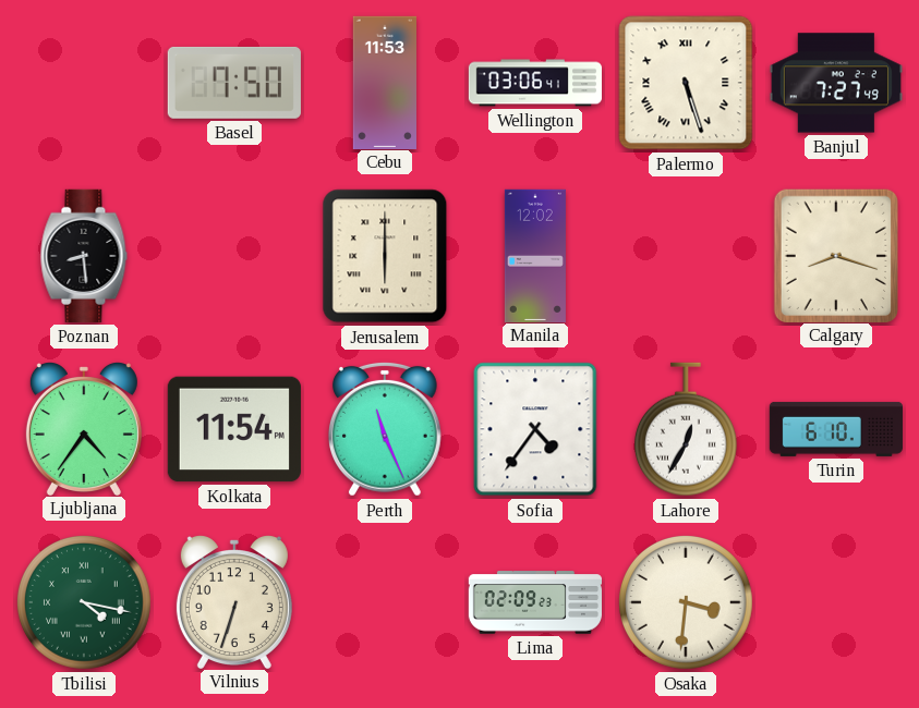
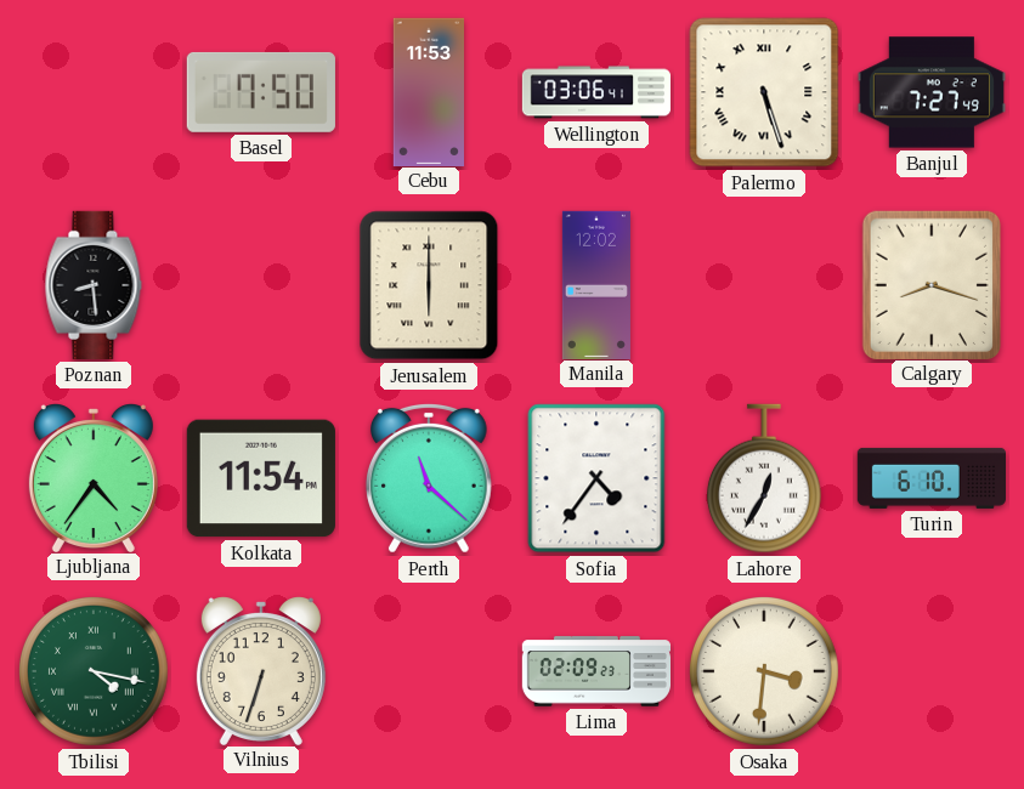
Perth: 11:26 -> 11:22 (429, 478)
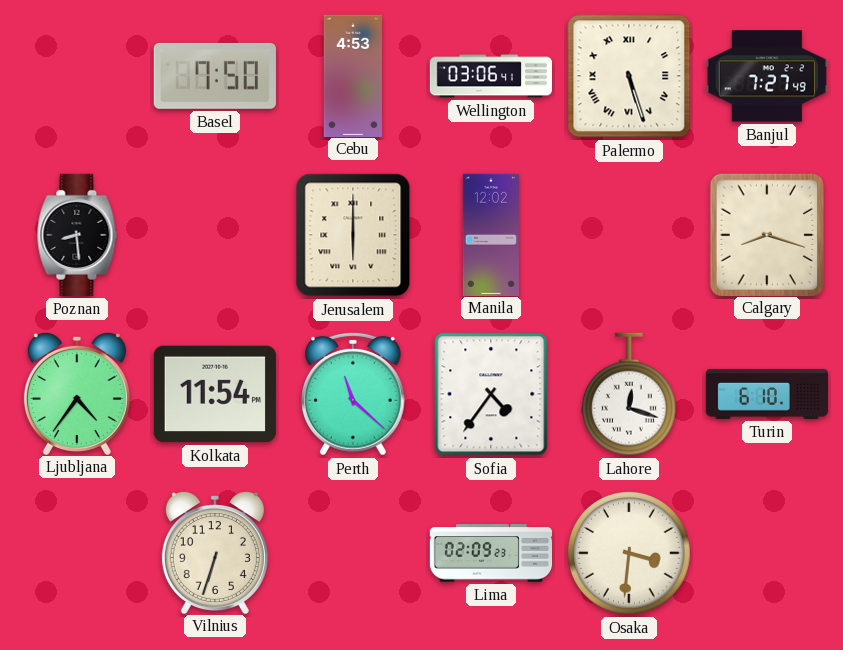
Cebu: 11:53 -> 4:53 (352, 75)
Lahore: 12:35 -> 12:18 (629, 394)
Tbilisi: 4:17 -> none (94, 671)
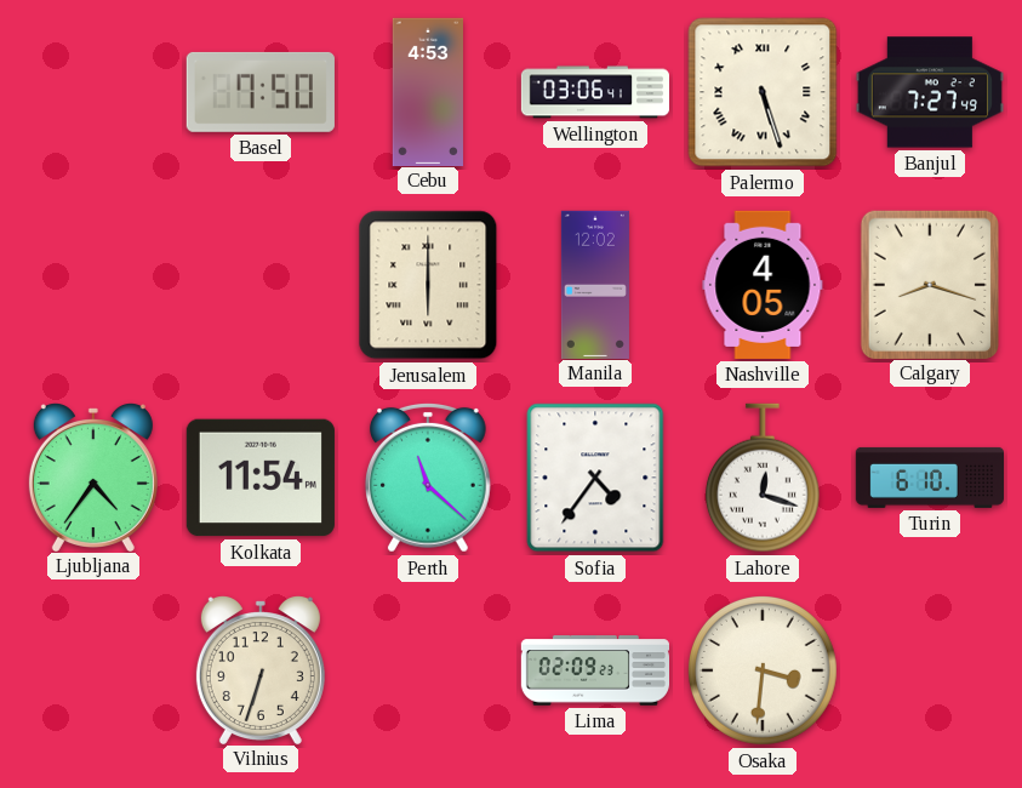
Poznan: 8:29 -> none (77, 235)
Nashville: none -> 4:05 (763, 285)
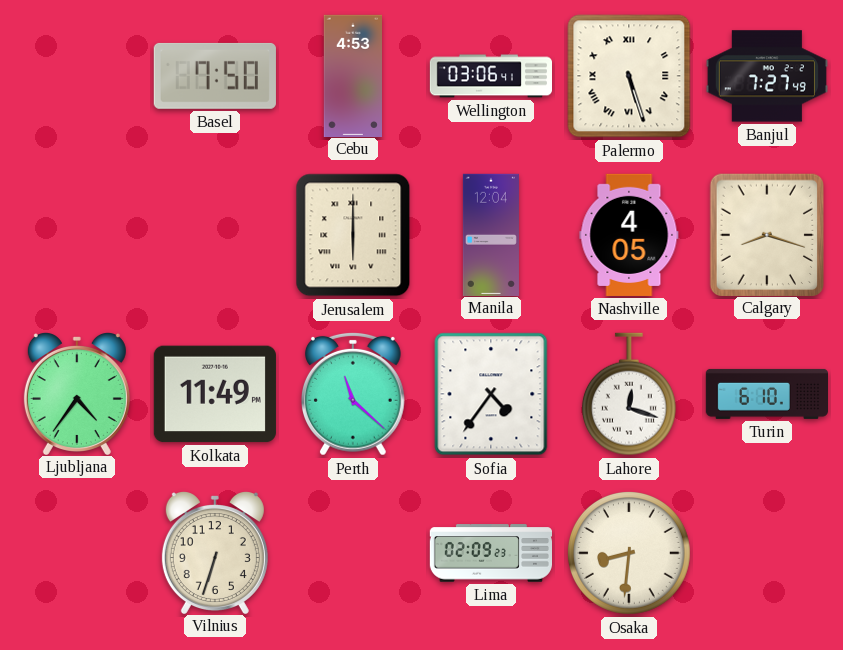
Manila: 12:02 -> 12:04 (491, 234)
Kolkata: 11:54 -> 11:49 (215, 394)
Osaka: 3:31 -> 8:31 (629, 553)
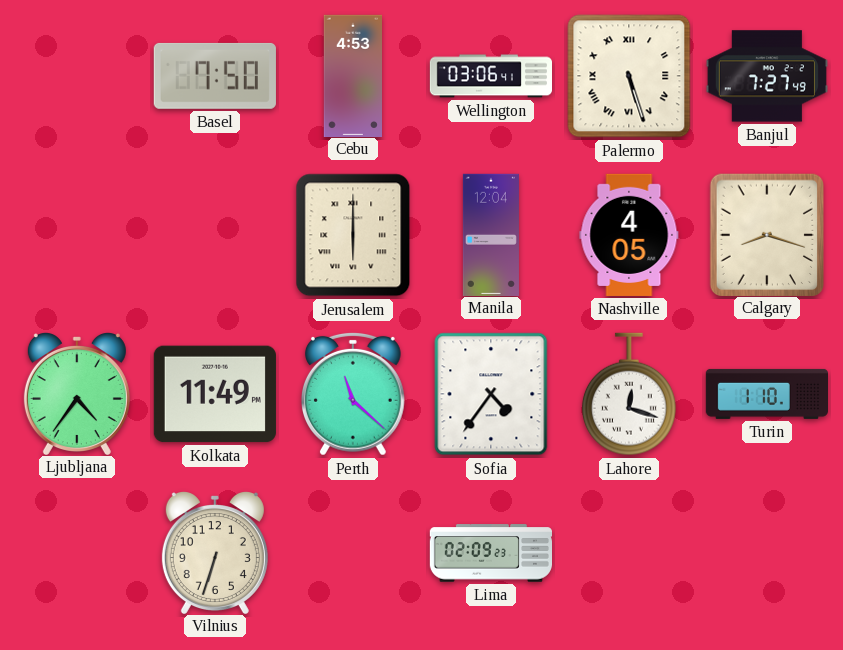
Turin: 6:10 -> 1:10 (766, 394)
Osaka: 8:31 -> none (629, 553)
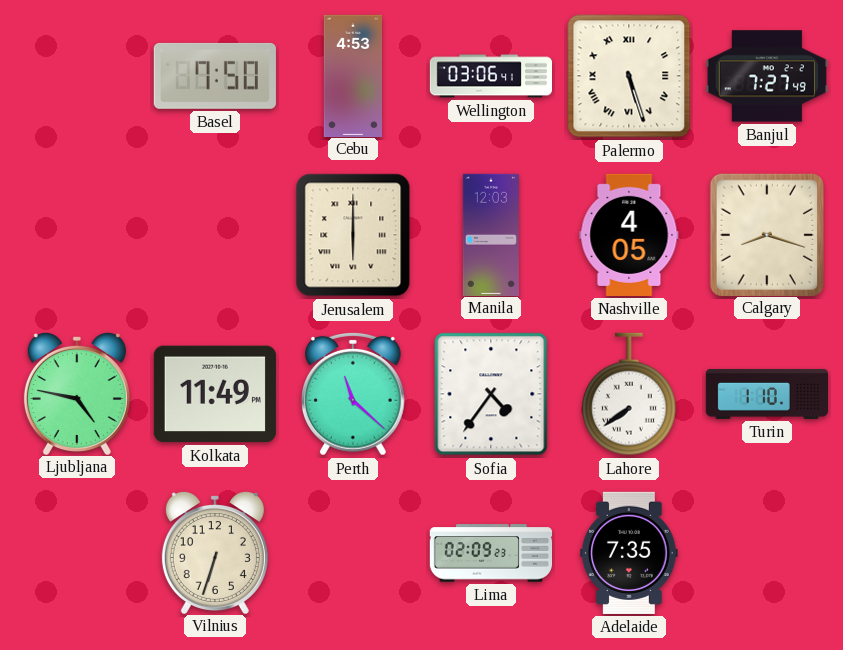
Manila: 12:04 -> 12:03 (491, 234)
Ljubljana: 4:36 -> 4:47 (77, 394)
Lahore: 12:18 -> 7:39 (629, 394)
Adelaide: none -> 7:35 (629, 553)
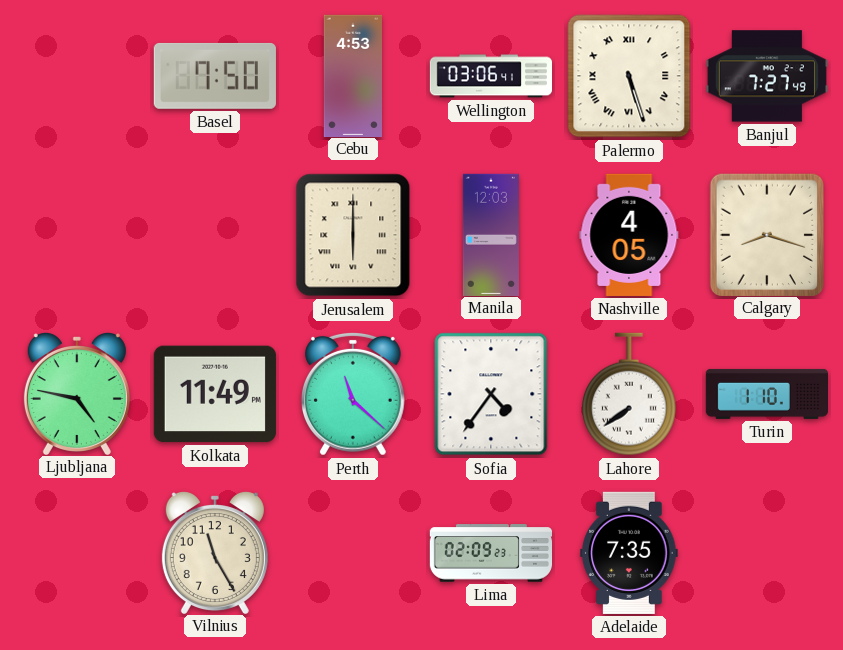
Vilnius: 6:33 -> 11:25 (215, 553)
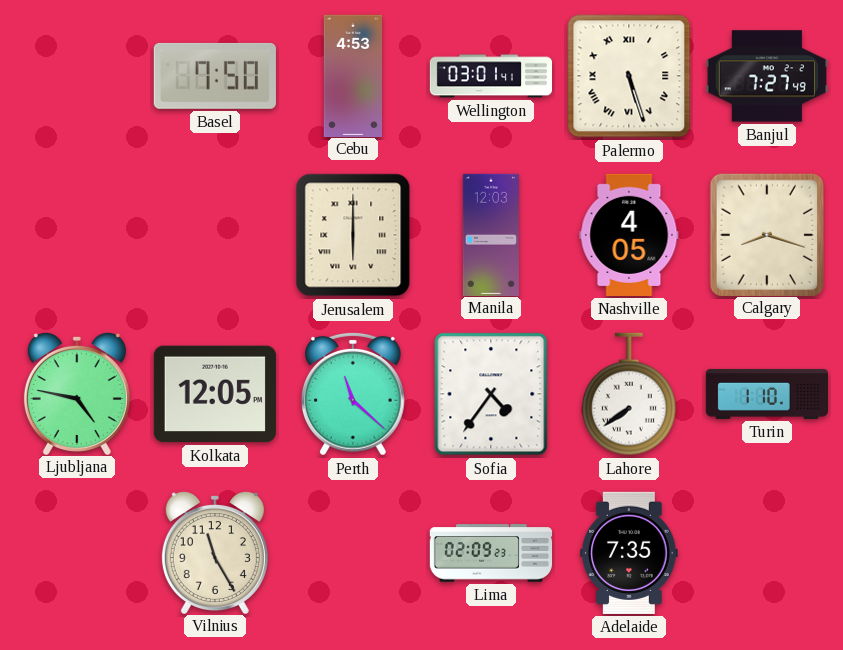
Wellington: 03:06 -> 03:01 (490, 76)
Kolkata: 11:49 -> 12:05 (215, 394)
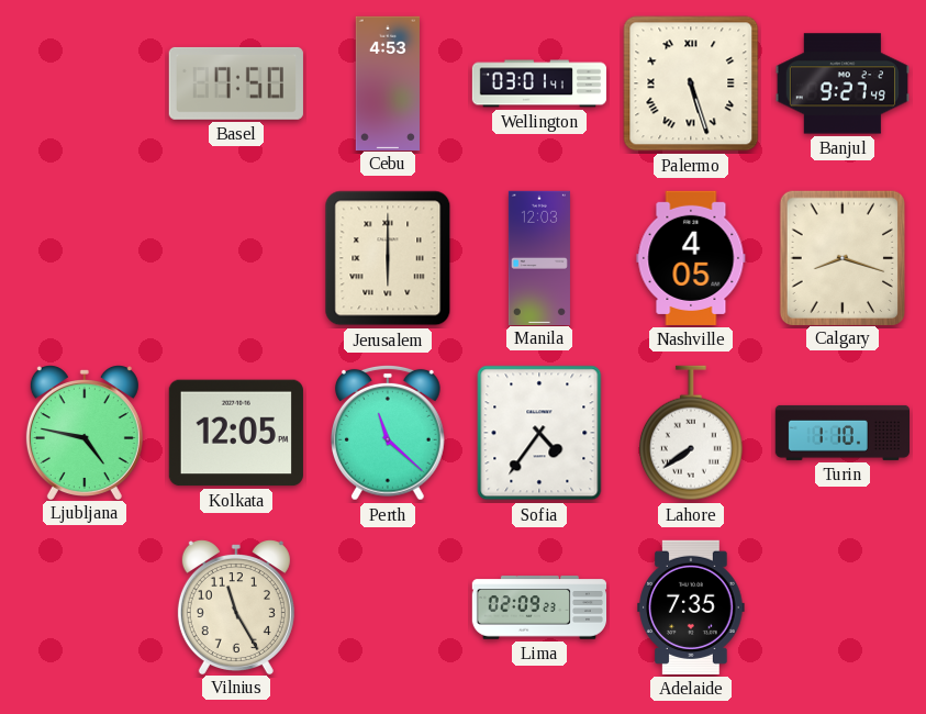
Banjul: 7:27 -> 9:27 (843, 83)
